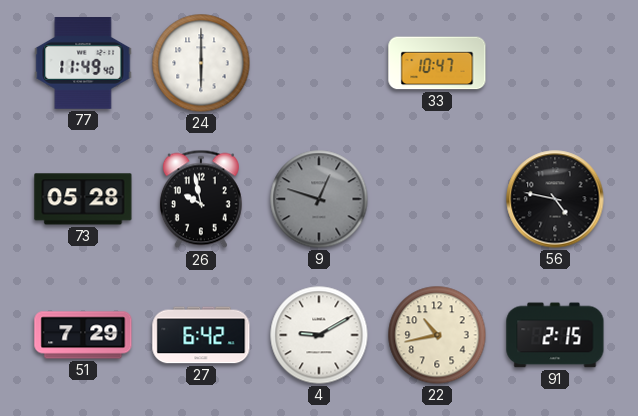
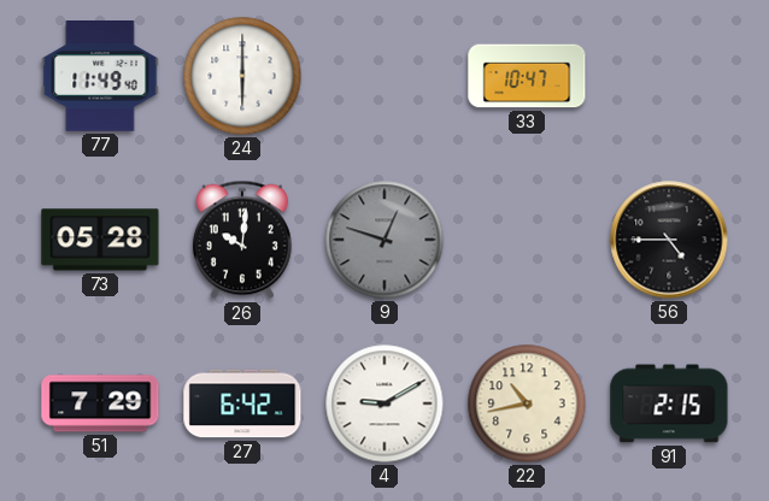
26: 9:58 -> 10:01 (242, 240)
56: 4:47 -> 4:45 (669, 240)
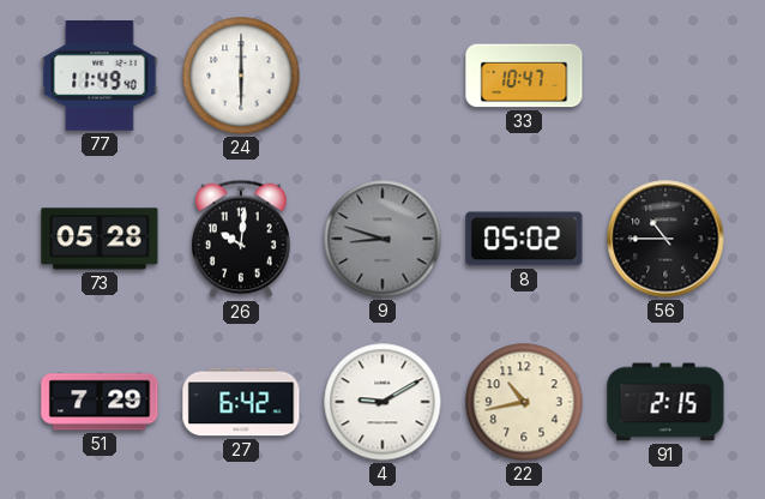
9: 12:48 -> 8:48 (382, 239)
8: none -> 05:02 (524, 239)
56: 4:45 -> 10:45 (665, 239)
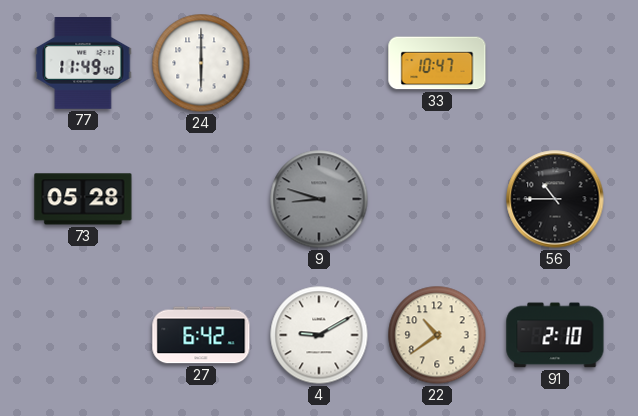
26: 10:01 -> none (241, 239)
8: 05:02 -> none (524, 239)
51: 7:29 -> none (100, 402)
22: 10:43 -> 10:39 (437, 335)
91: 2:15 -> 2:10 (555, 335)
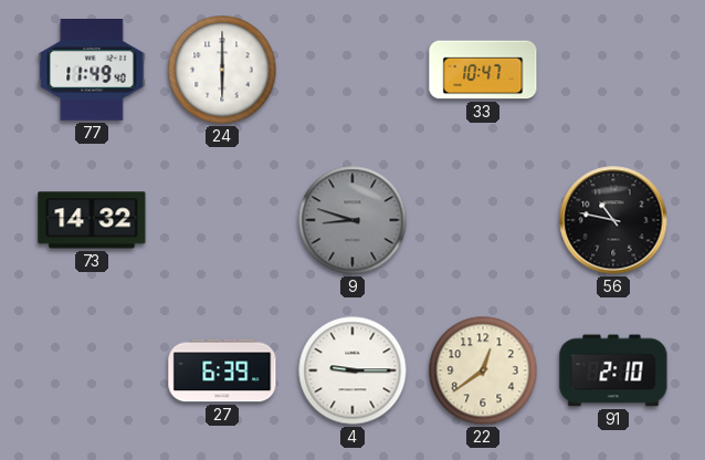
73: 05:28 -> 14:32 (92, 220)
56: 10:45 -> 10:47 (613, 220)
27: 6:42 -> 6:39 (222, 370)
4: 9:10 -> 9:15 (352, 370)
22: 10:39 -> 12:39 (483, 370)
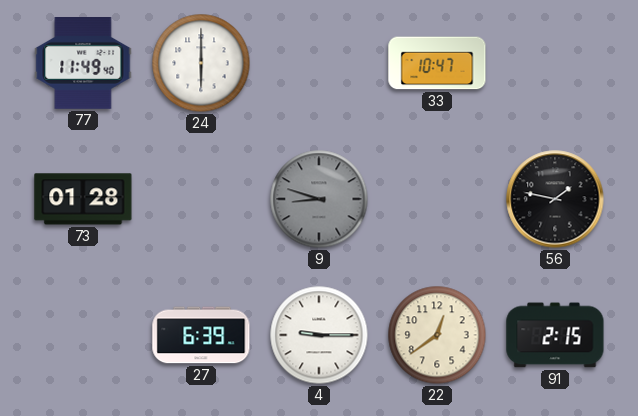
73: 14:32 -> 01:28 (83, 199)
56: 10:47 -> 1:47 (555, 199)
91: 2:10 -> 2:15 (555, 335)
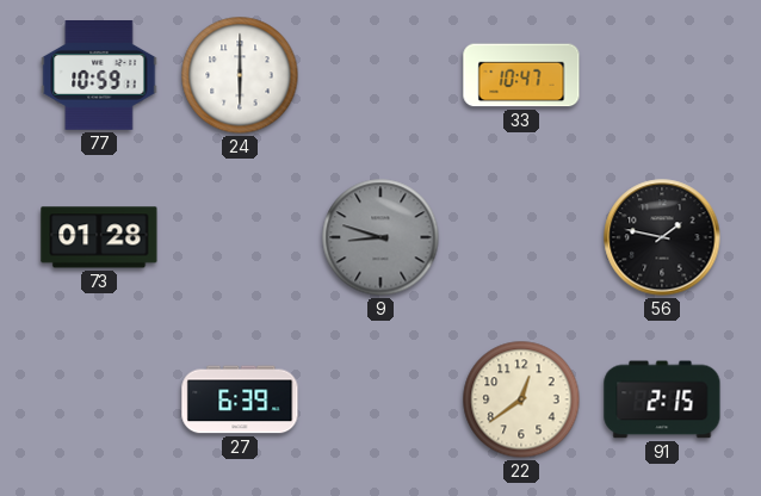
77: 11:49 -> 10:59 (99, 76)
4: 9:15 -> none (319, 335)
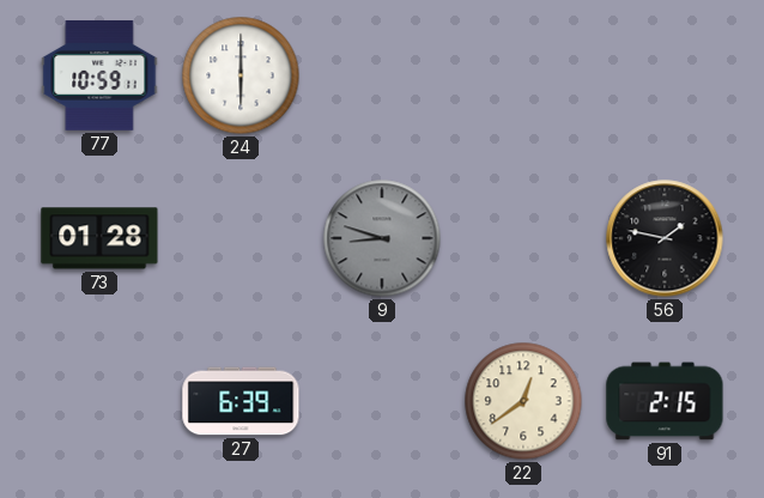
33: 10:47 -> none (521, 75)
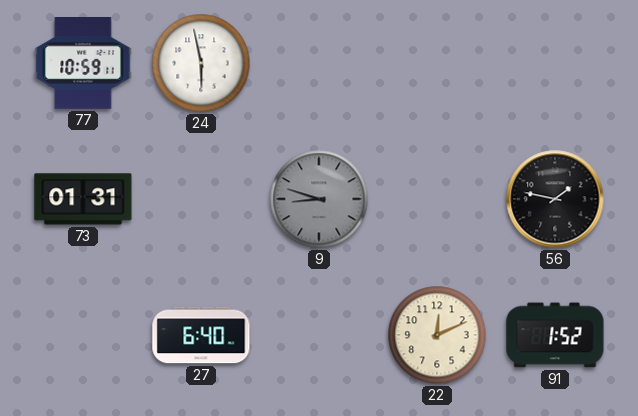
24: 6:00 -> 5:58 (201, 63)
73: 01:28 -> 01:31 (83, 199)
27: 6:39 -> 6:40 (201, 335)
22: 12:39 -> 12:11 (437, 335)
91: 2:15 -> 1:52 (555, 335)
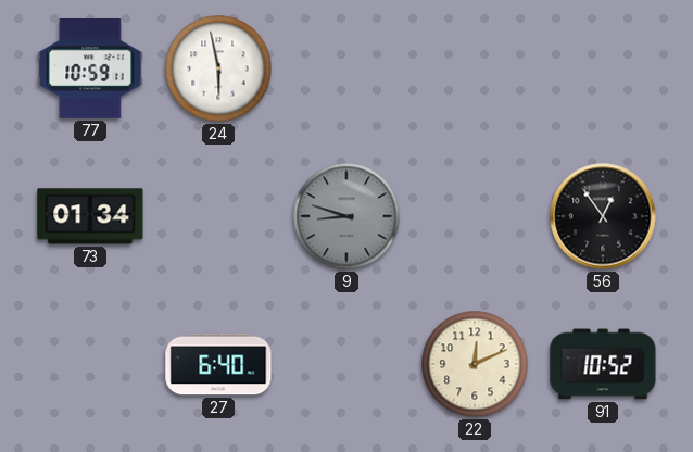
73: 01:31 -> 01:34 (90, 216)
56: 1:47 -> 12:54 (603, 216)
91: 1:52 -> 10:52 (603, 364)
